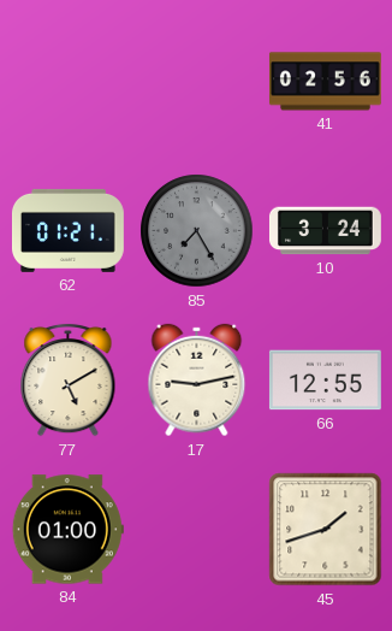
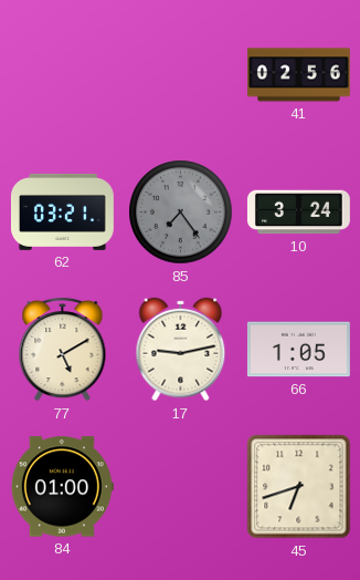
62: 01:21 -> 03:21 (62, 211)
85: 7:25 -> 7:24 (181, 213)
66: 12:55 -> 1:05 (298, 350)
45: 1:42 -> 6:42 (299, 487)
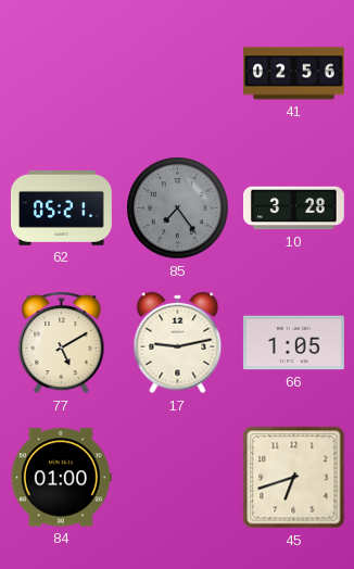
62: 03:21 -> 05:21 (61, 207)
10: 3:24 -> 3:28 (293, 208)
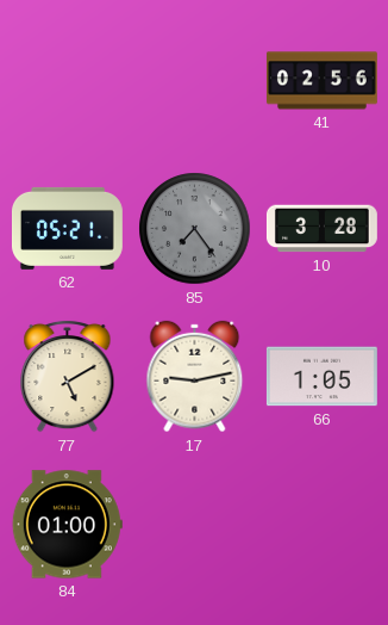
45: 6:42 -> none (294, 478)
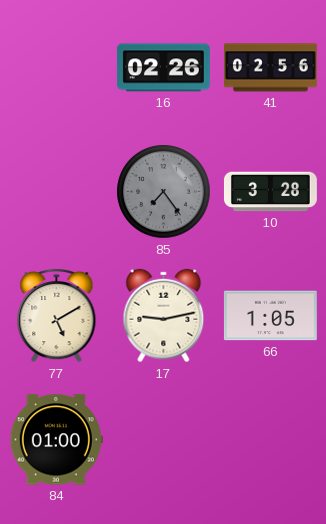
16: none -> 02:26 (163, 68)
62: 05:21 -> none (67, 228)
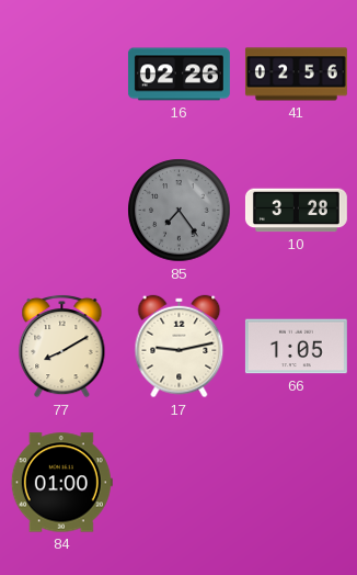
77: 5:10 -> 8:10 (62, 346)
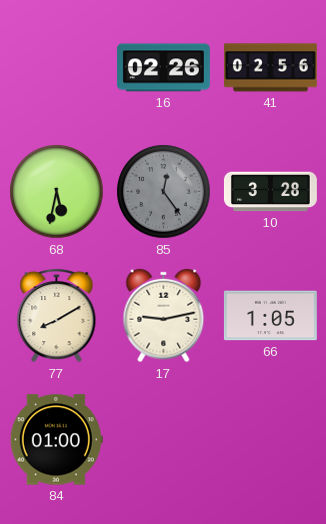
68: none -> 5:32 (57, 192)
85: 7:24 -> 12:24 (164, 192)
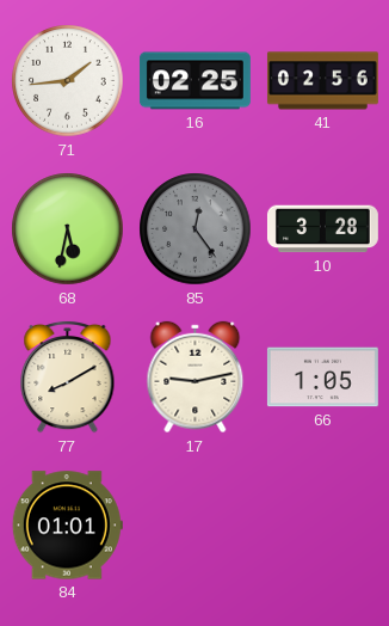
71: none -> 1:44 (68, 81)
16: 02:26 -> 02:25 (194, 81)
84: 01:00 -> 01:01 (67, 526)
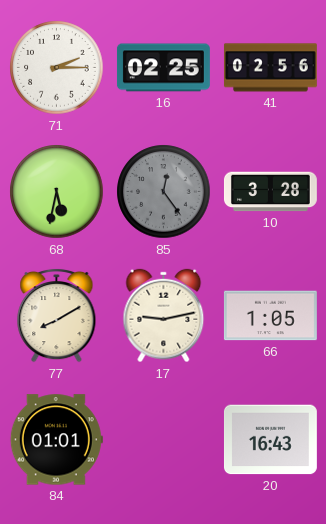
71: 1:44 -> 2:15 (57, 68)
20: none -> 16:43 (270, 440)
